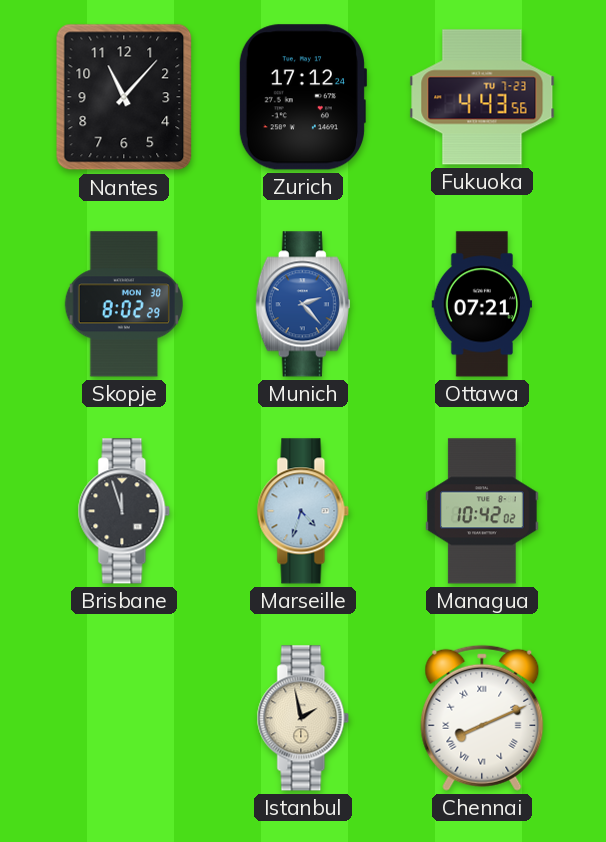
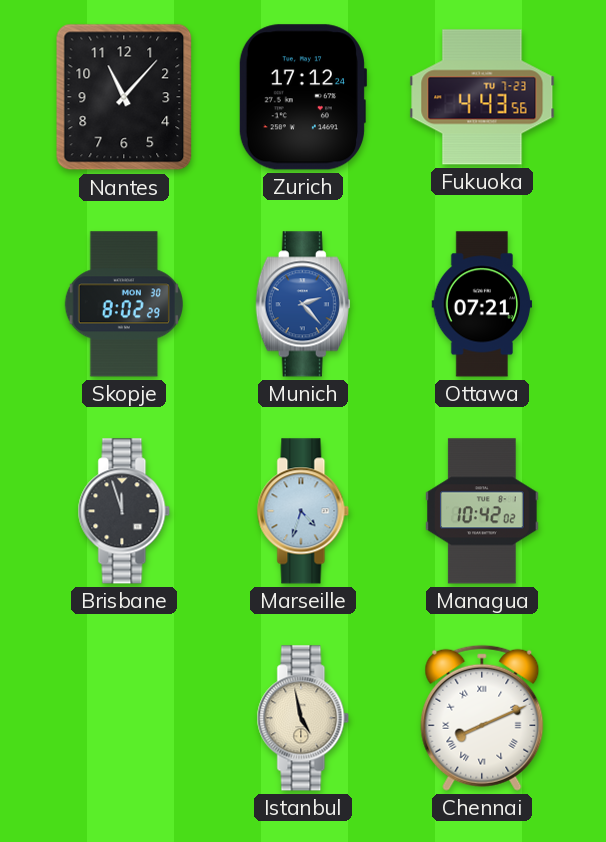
Istanbul: 1:58 -> 4:58 (303, 718)
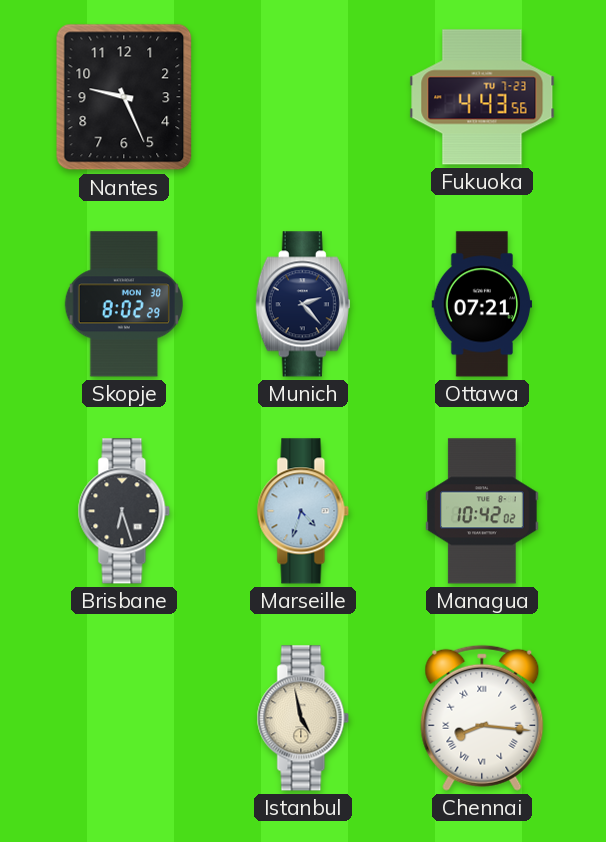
Nantes: 11:07 -> 9:26 (124, 97)
Zurich: 17:12 -> none (302, 97)
Munich dial: blue -> navy (303, 304)
Brisbane: 11:57 -> 6:27 (124, 511)
Chennai: 8:11 -> 8:16 (482, 718)
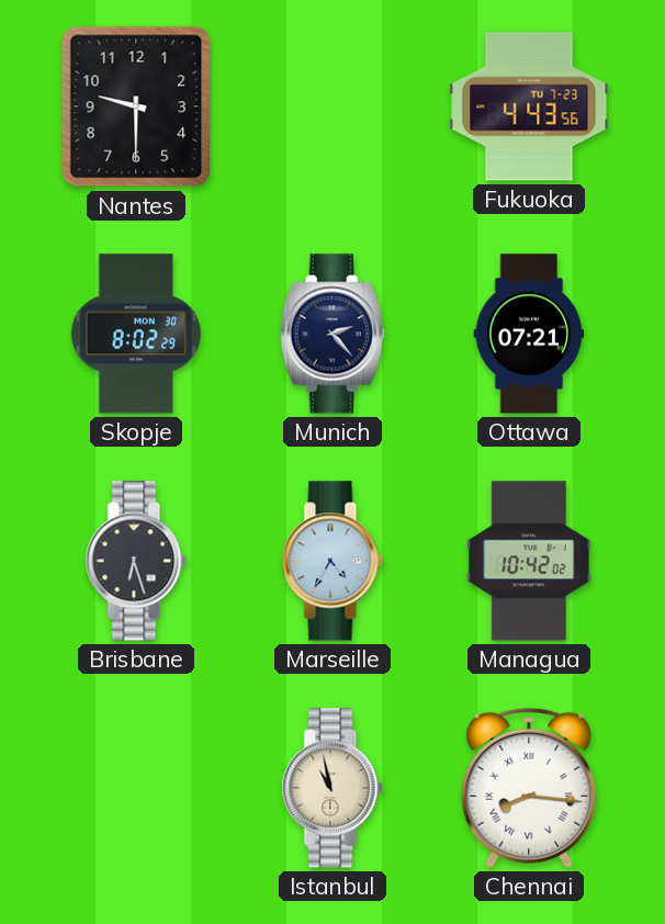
Nantes: 9:26 -> 9:30 (136, 106)
Marseille: 4:33 -> 4:35 (332, 561)
Istanbul: 4:58 -> 10:58 (332, 788)
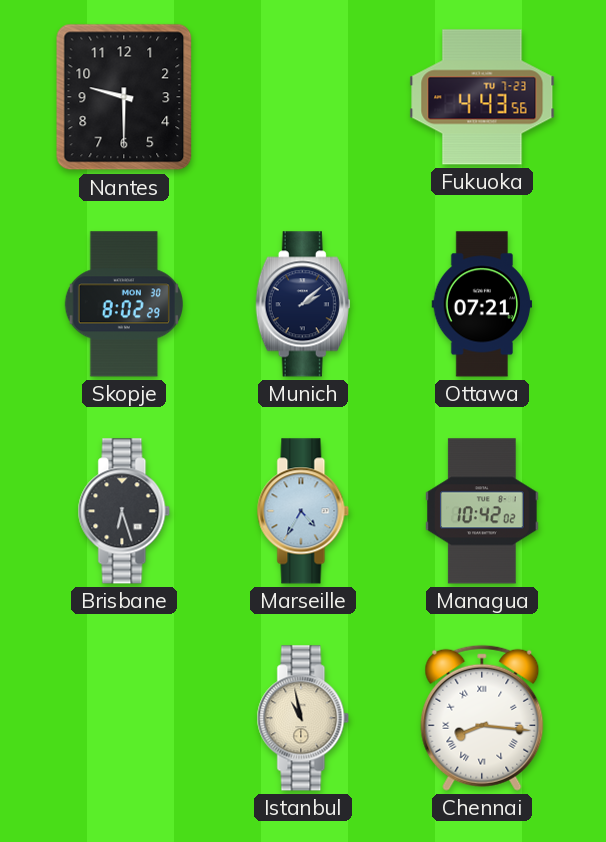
Munich: 2:23 -> 2:08 (303, 304)
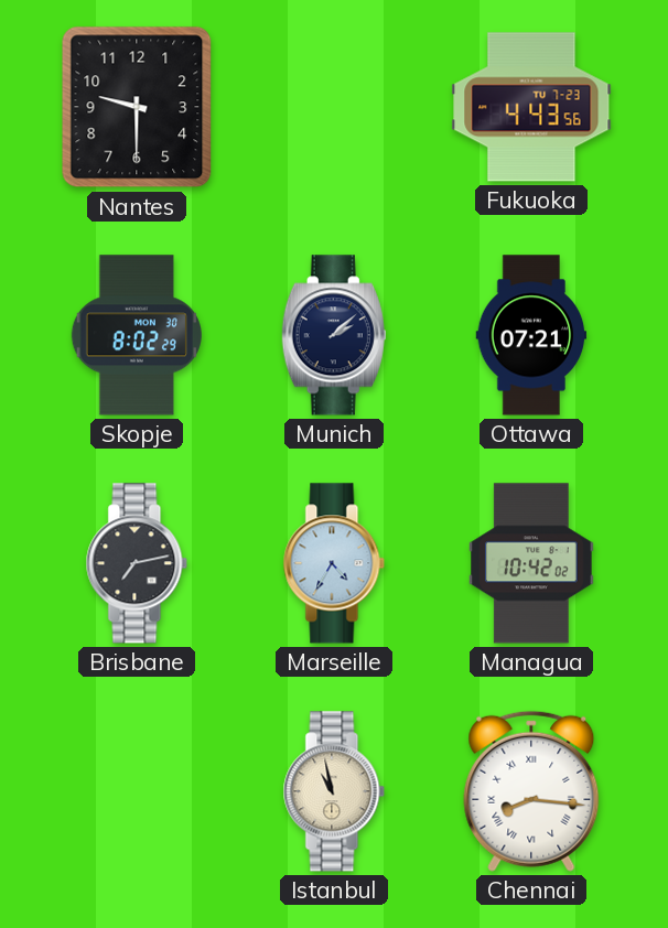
Brisbane: 6:27 -> 7:13 (137, 563)
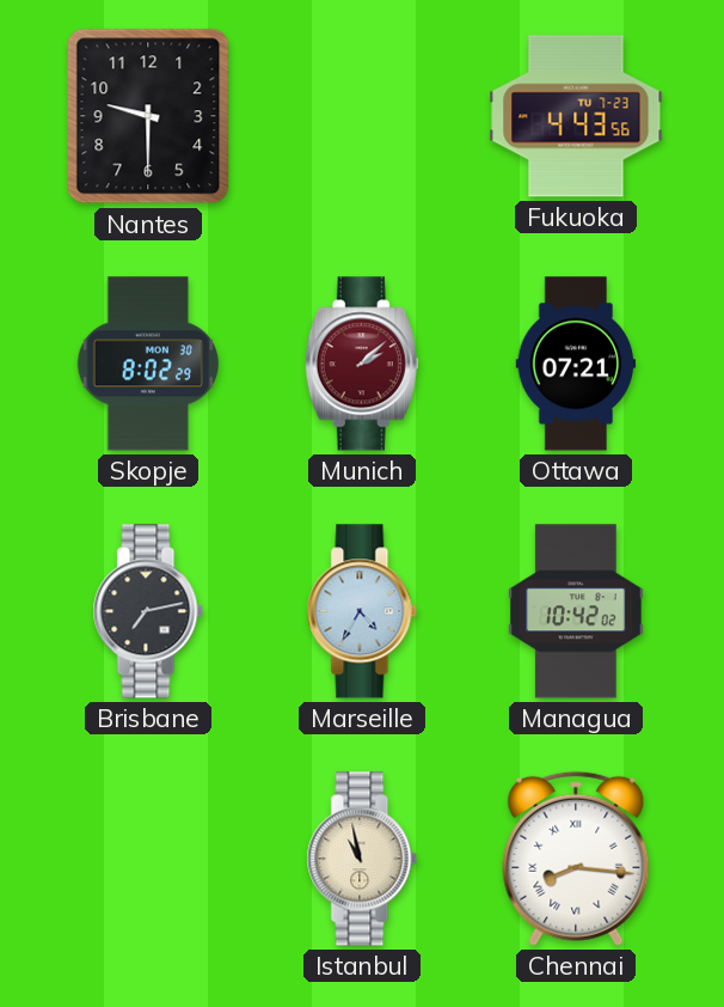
Munich dial: navy -> burgundy (362, 364)
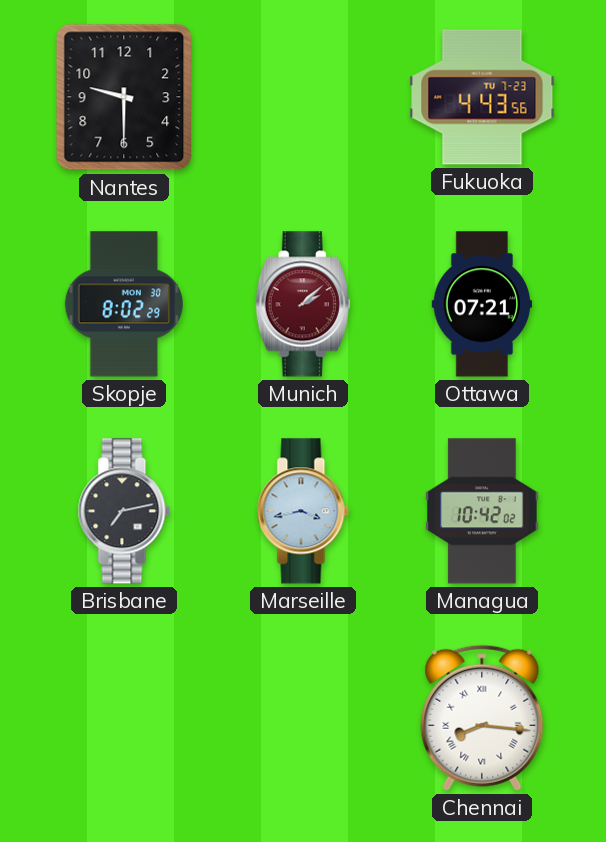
Marseille: 4:35 -> 3:43 (303, 511)
Istanbul: 10:58 -> none (362, 859)
